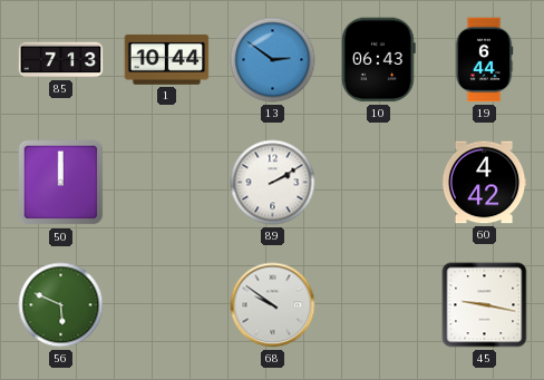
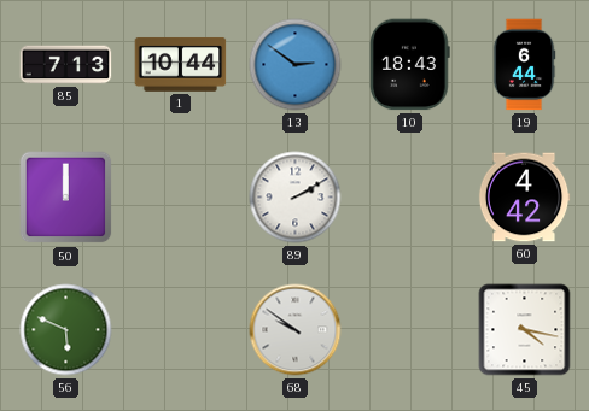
10: 06:43 -> 18:43 (410, 65)
45: 9:17 -> 4:17 (525, 330)
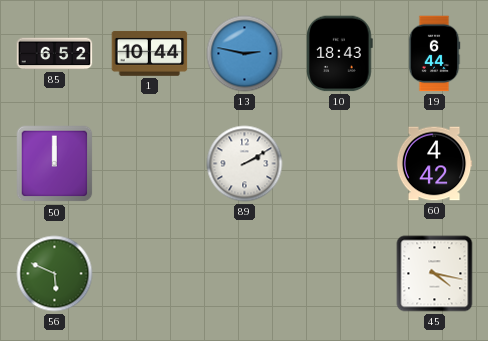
85: 7:13 -> 6:52 (55, 54)
13: 2:51 -> 2:47 (245, 54)
68: 9:51 -> none (296, 330)
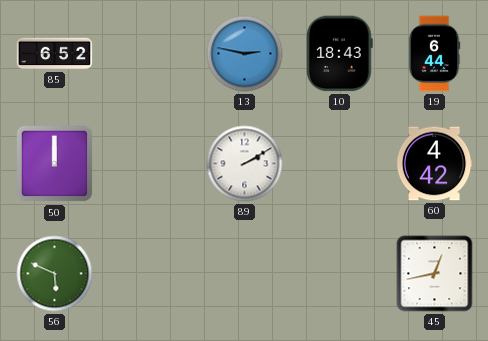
1: 10:44 -> none (150, 54)
45: 4:17 -> 12:43 (435, 274)
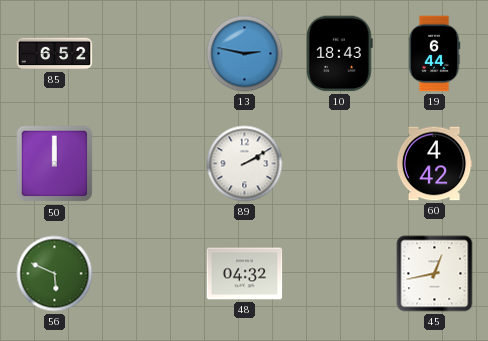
48: none -> 04:32 (245, 274)
